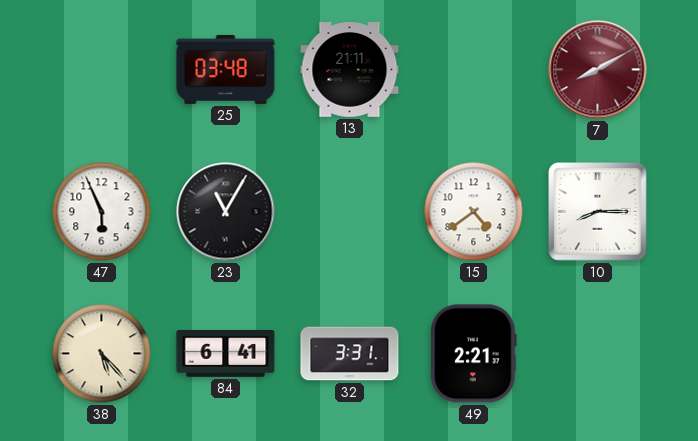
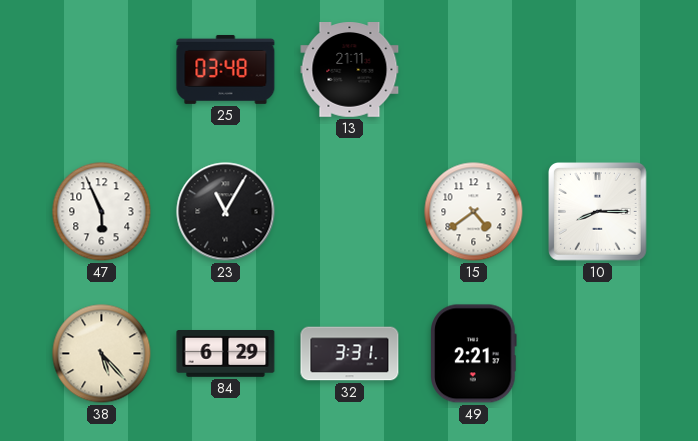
7: 8:10 -> none (598, 70)
84: 6:41 -> 6:29 (226, 354)
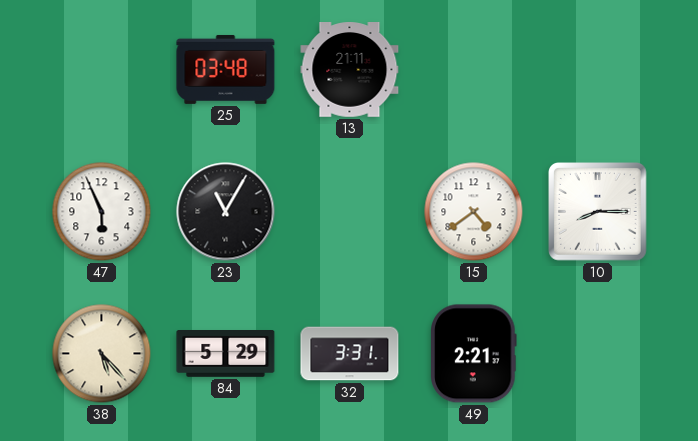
84: 6:29 -> 5:29 (226, 354)
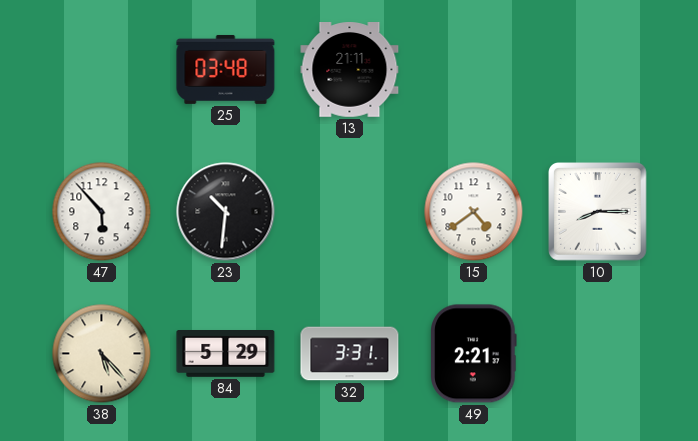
47: 5:56 -> 5:53 (102, 212)
23: 11:05 -> 10:31 (226, 212)
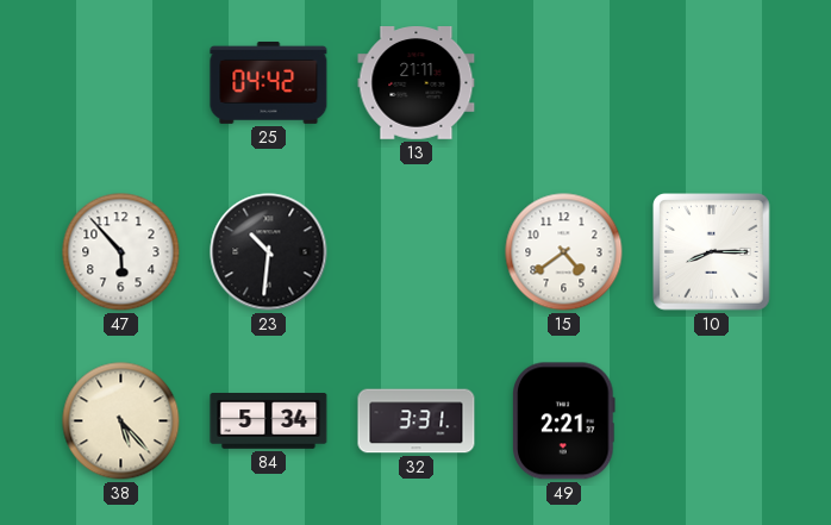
25: 03:48 -> 04:42 (269, 82)
84: 5:29 -> 5:34 (269, 421)
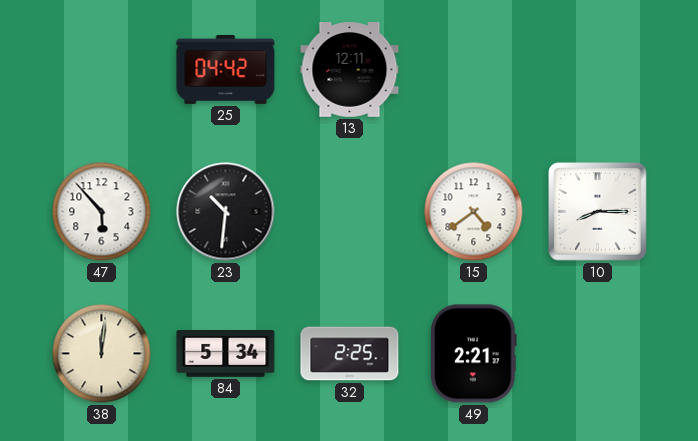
13: 21:11 -> 12:11 (350, 70)
38: 5:23 -> 12:01 (102, 354)
32: 3:31 -> 2:25 (350, 354)
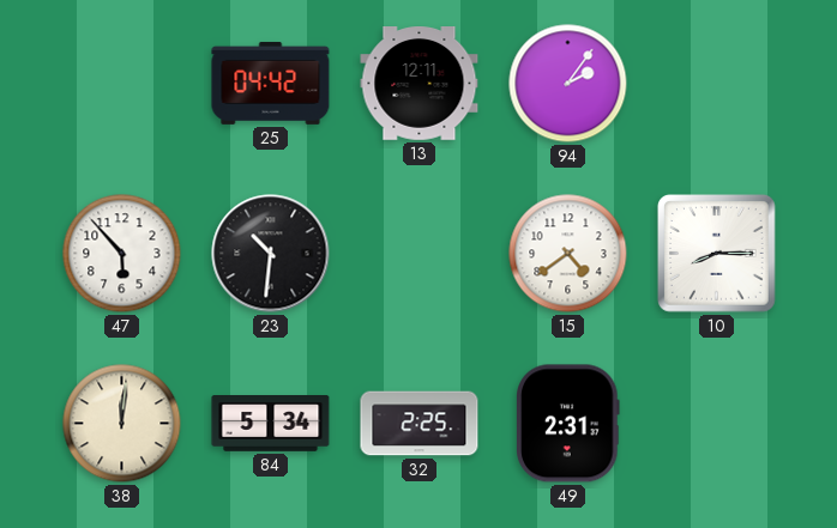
94: none -> 2:06 (568, 84)
49: 2:21 -> 2:31 (568, 424)
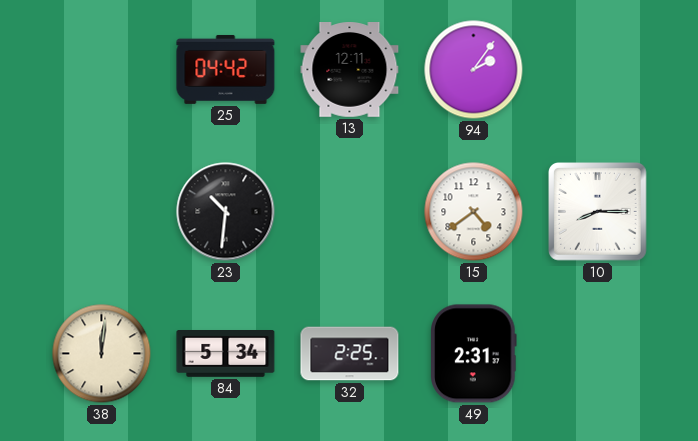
47: 5:53 -> none (122, 254)
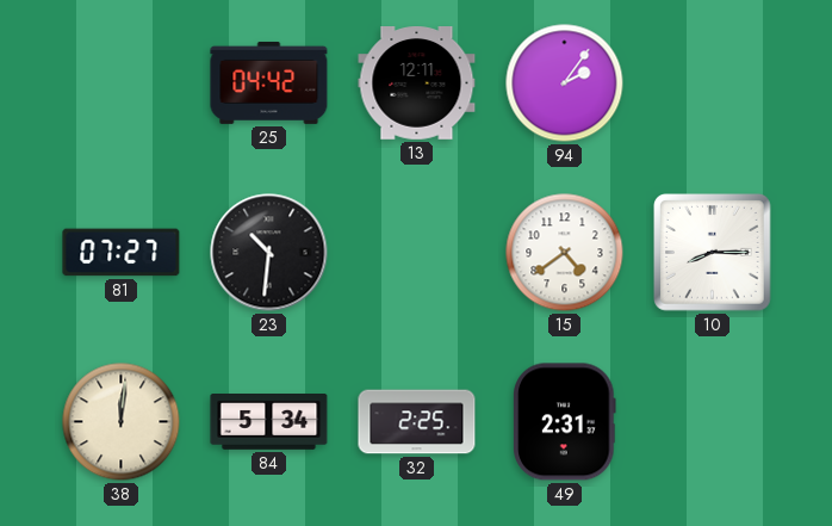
81: none -> 07:27 (122, 253)
